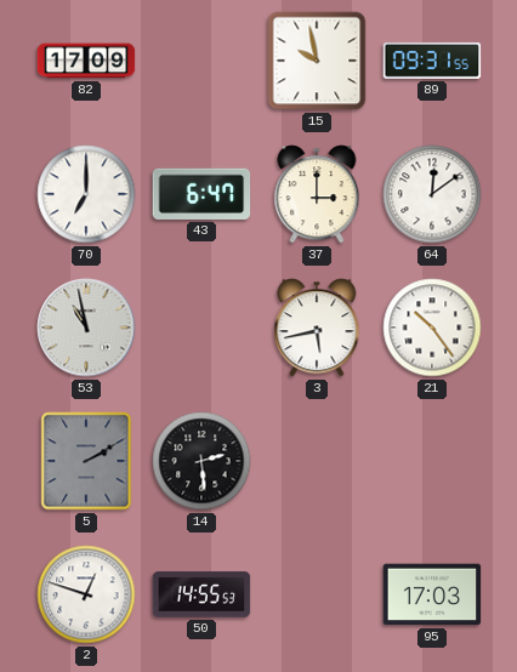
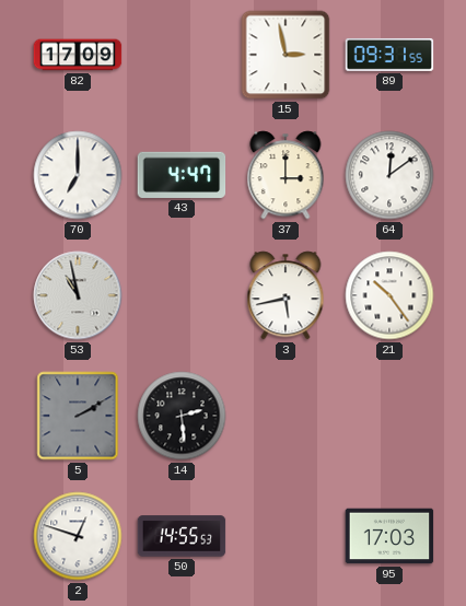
15: 9:58 -> 2:58 (286, 55)
43: 6:47 -> 4:47 (182, 175)
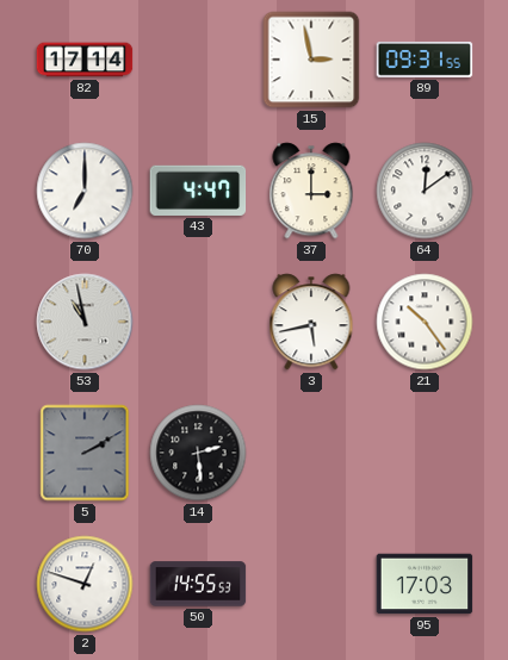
82: 17:09 -> 17:14 (85, 60)
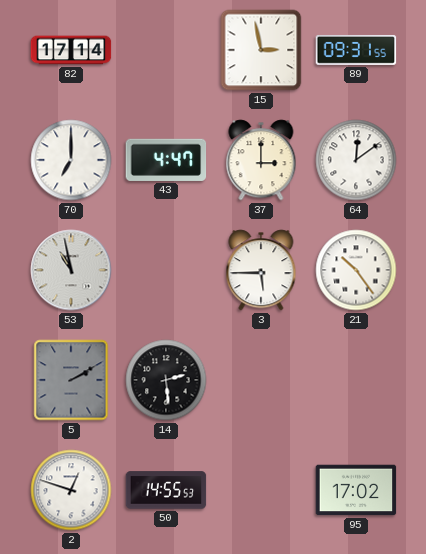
3: 5:43 -> 5:45 (261, 270)
95: 17:03 -> 17:02 (356, 490)
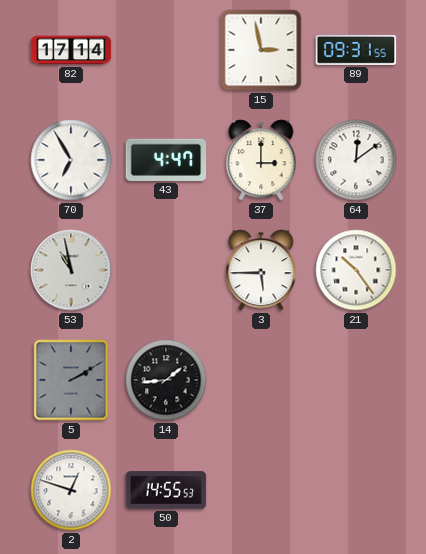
70: 7:00 -> 6:55 (71, 160)
14: 2:29 -> 1:44 (166, 380)
95: 17:02 -> none (356, 490)
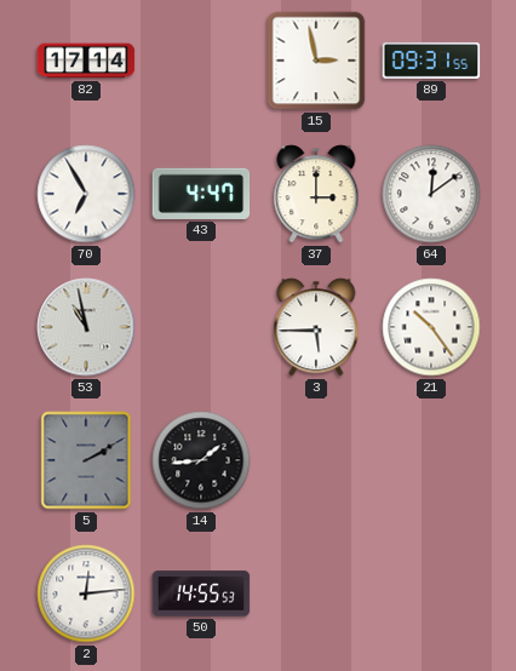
2: 12:48 -> 12:14 (86, 593)
